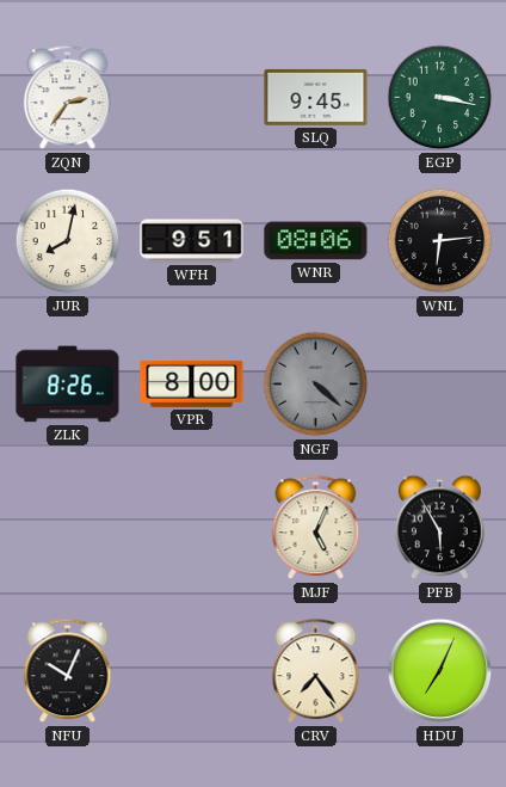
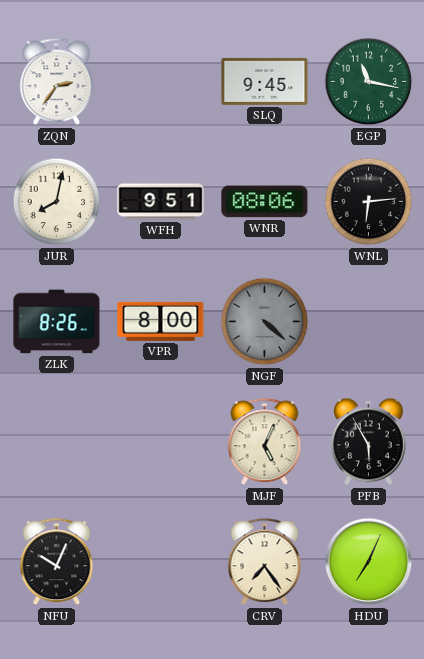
EGP: 3:17 -> 11:17 (369, 82)
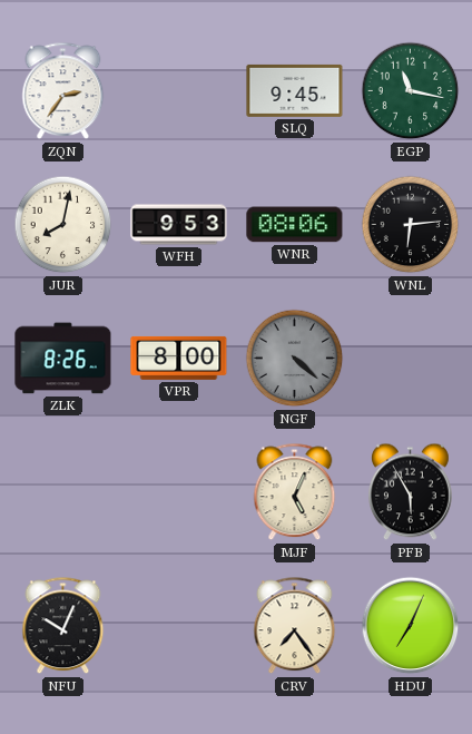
WFH: 9:51 -> 9:53 (179, 225)
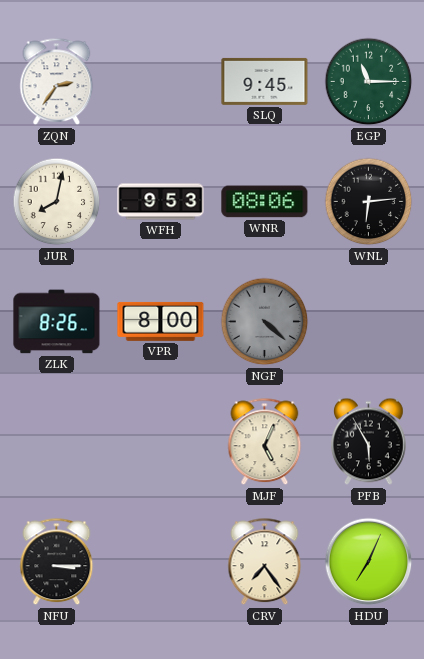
EGP: 11:17 -> 11:15 (369, 82)
NFU: 10:04 -> 3:15 (57, 562)
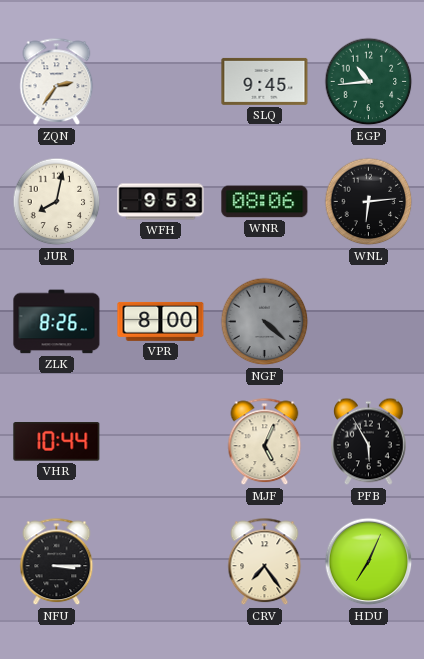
EGP: 11:15 -> 10:44 (369, 82)
VHR: none -> 10:44 (57, 442)
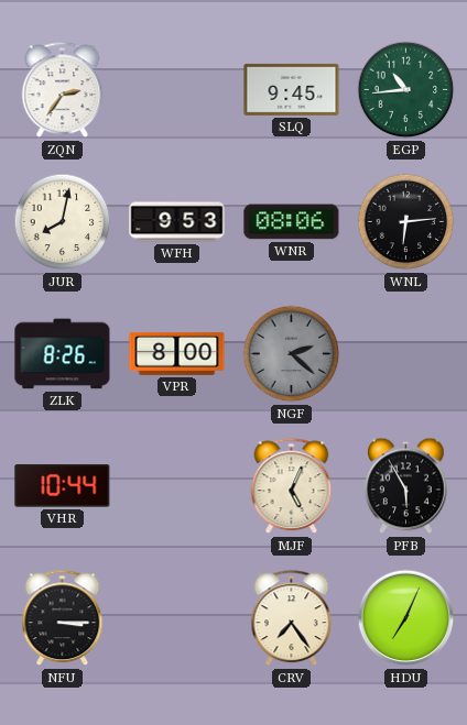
NGF: 4:22 -> 2:22 (292, 354)
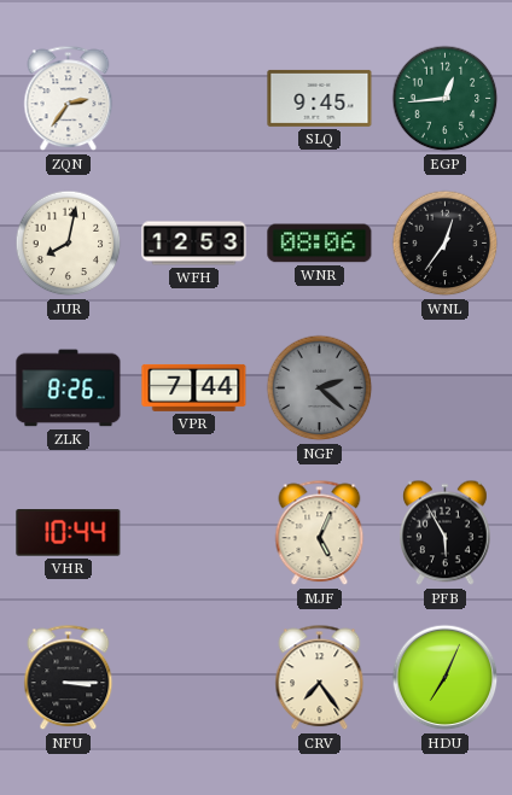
EGP: 10:44 -> 12:44 (446, 99)
WFH: 9:53 -> 12:53 (194, 244)
WNL: 6:14 -> 12:36 (446, 244)
VPR: 8:00 -> 7:44 (194, 387)
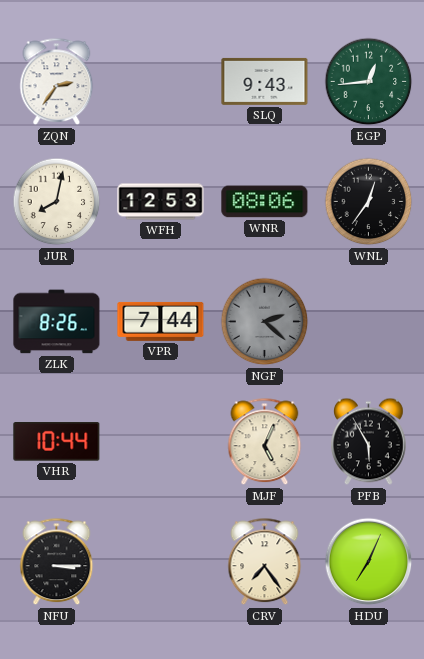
SLQ: 9:45 -> 9:43 (265, 81)
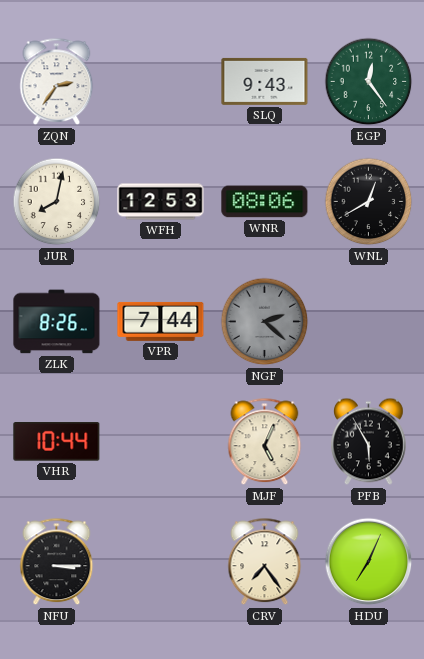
EGP: 12:44 -> 12:24 (369, 82)
WNL: 12:36 -> 12:40 (369, 202)
